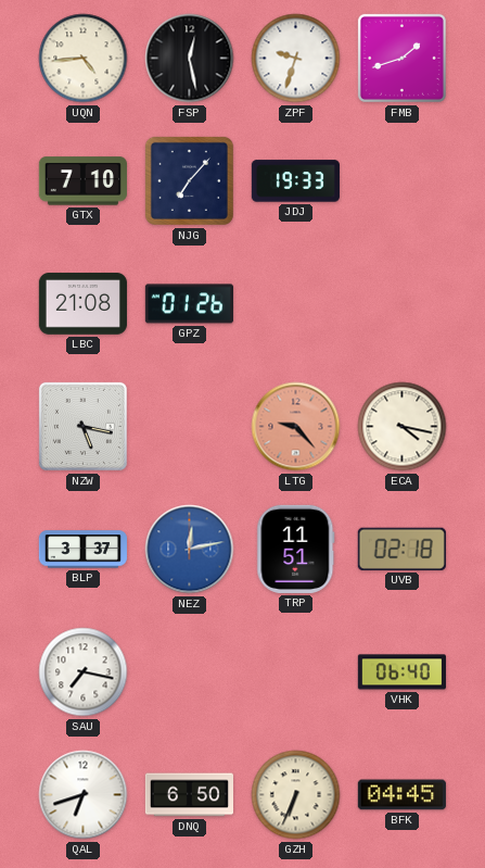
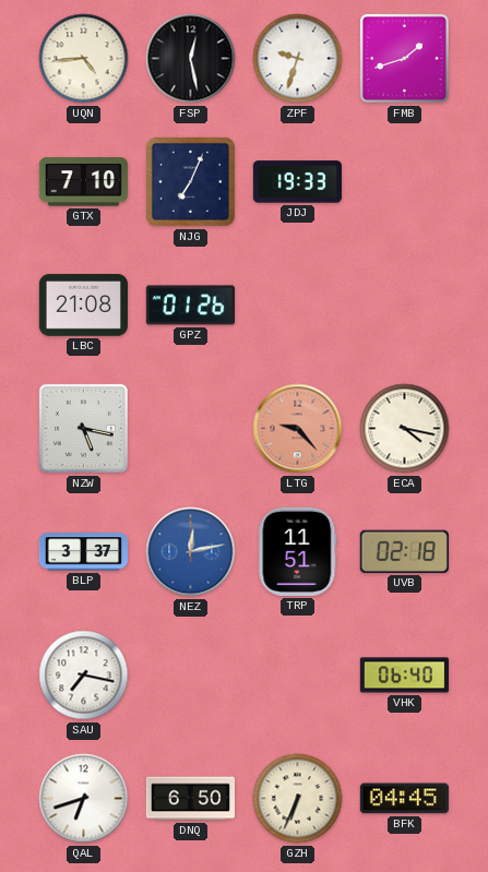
NJG: 7:07 -> 7:04 (190, 181)
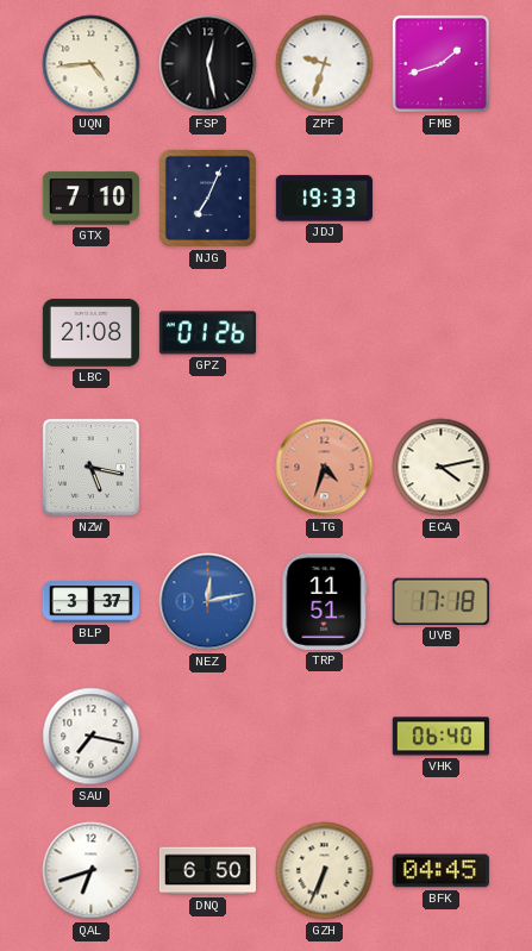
LTG: 9:23 -> 4:33 (325, 468)
ECA: 4:17 -> 4:13 (442, 468)
UVB: 02:18 -> 17:18 (440, 601)
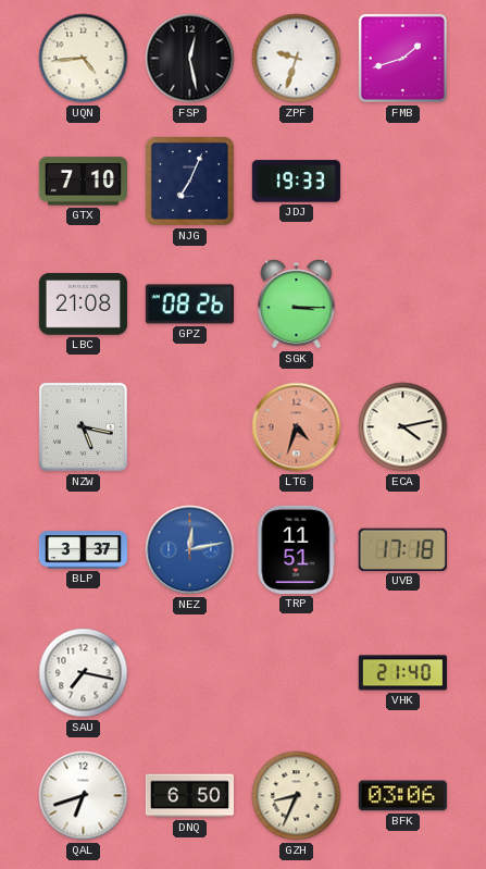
GPZ: 01:26 -> 08:26 (189, 305)
SGK: none -> 3:15 (297, 305)
VHK: 06:40 -> 21:40 (402, 673)
GZH: 6:34 -> 8:34 (297, 796)
BFK: 04:45 -> 03:06 (402, 796)
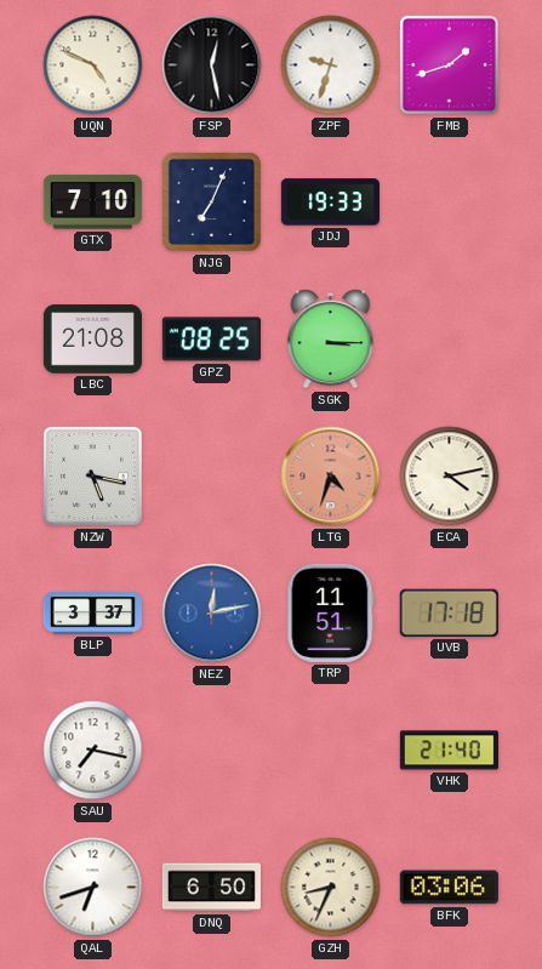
UQN: 4:44 -> 4:49 (93, 65)
GPZ: 08:26 -> 08:25 (211, 340)
